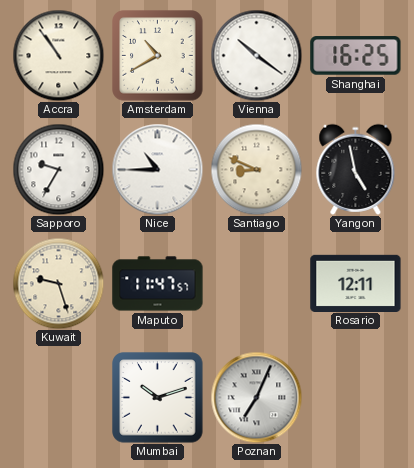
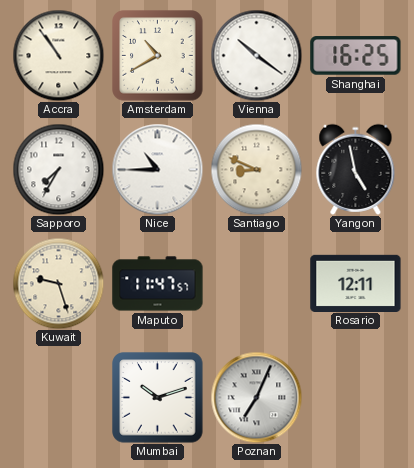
Sapporo: 9:35 -> 7:35 (58, 169)
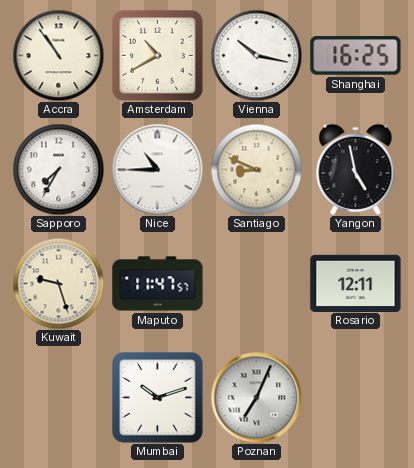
Vienna: 10:21 -> 10:17 (256, 55)
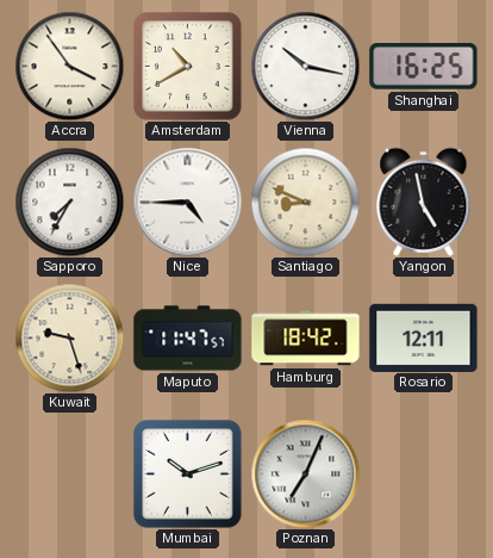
Accra: 10:54 -> 3:54 (69, 66)
Nice: 10:45 -> 4:45 (187, 201)
Hamburg: none -> 18:42 (306, 339)
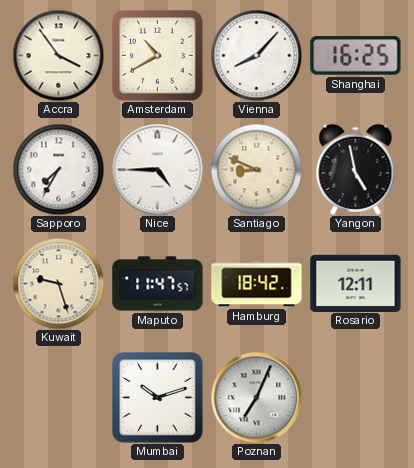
Vienna: 10:17 -> 8:07 (256, 55)
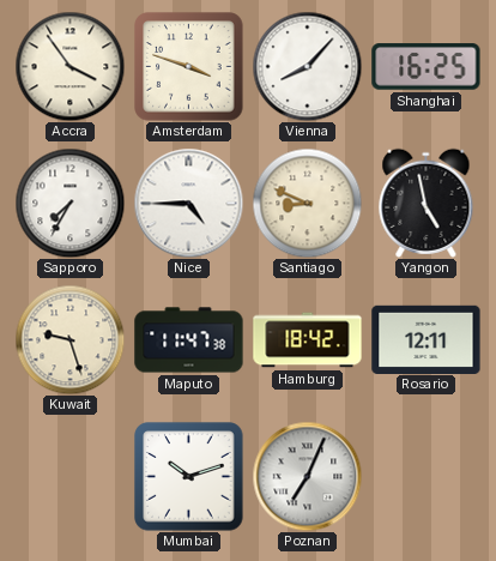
Amsterdam: 10:40 -> 3:48 (189, 67)
Maputo: 11:47:57 -> 11:47:38 (189, 340)
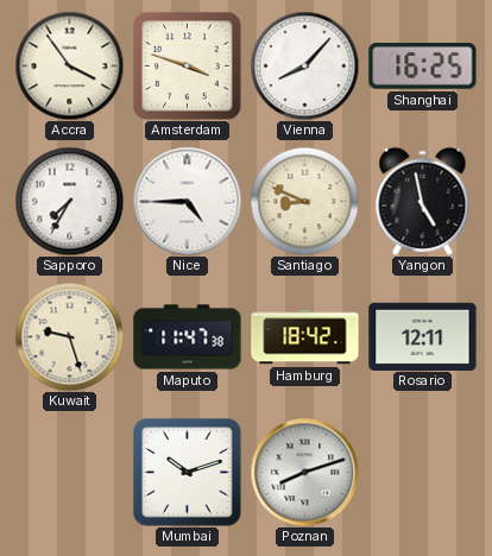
Poznan: 7:04 -> 8:12 (304, 472)
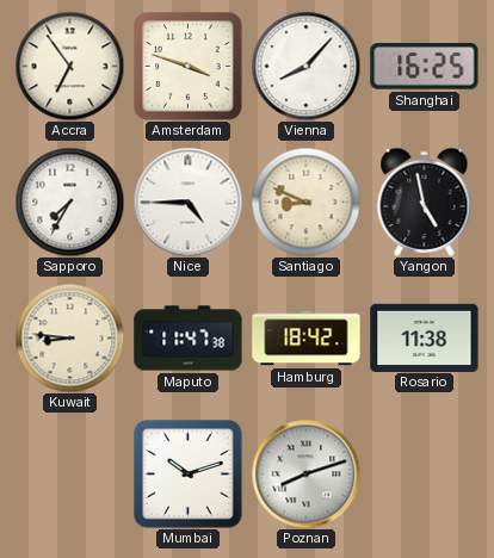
Accra: 3:54 -> 6:54 (69, 66)
Kuwait: 9:27 -> 8:46 (69, 337)
Rosario: 12:11 -> 11:38 (425, 337)
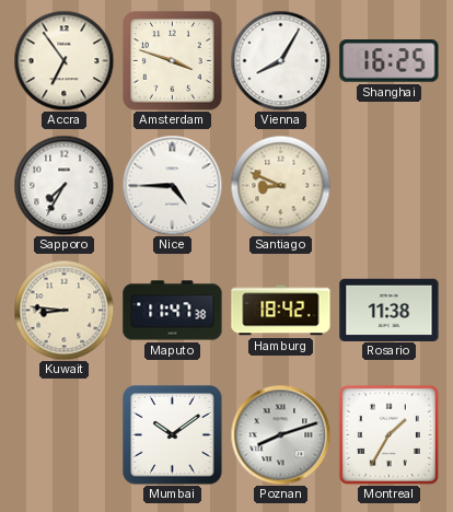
Vienna: 8:07 -> 8:05 (280, 60)
Yangon: 4:58 -> none (425, 201)
Mumbai: 10:12 -> 10:09 (173, 435)
Montreal: none -> 1:35 (388, 434)
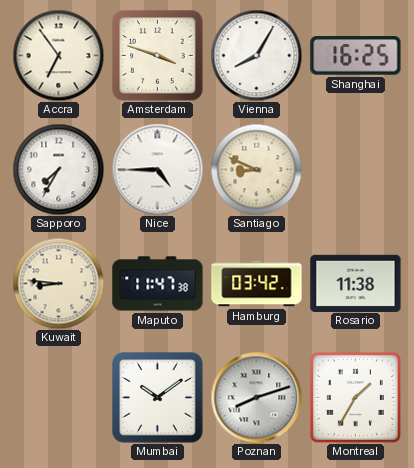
Hamburg: 18:42 -> 03:42 (257, 284)
